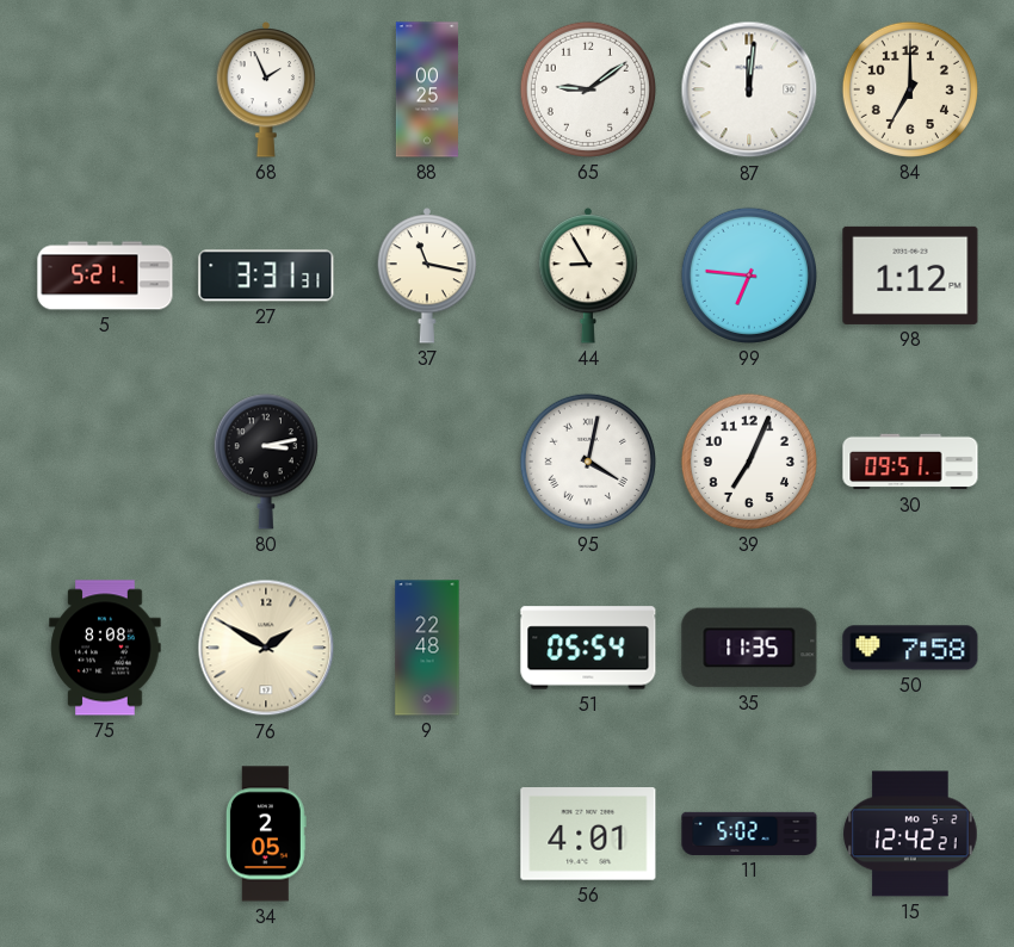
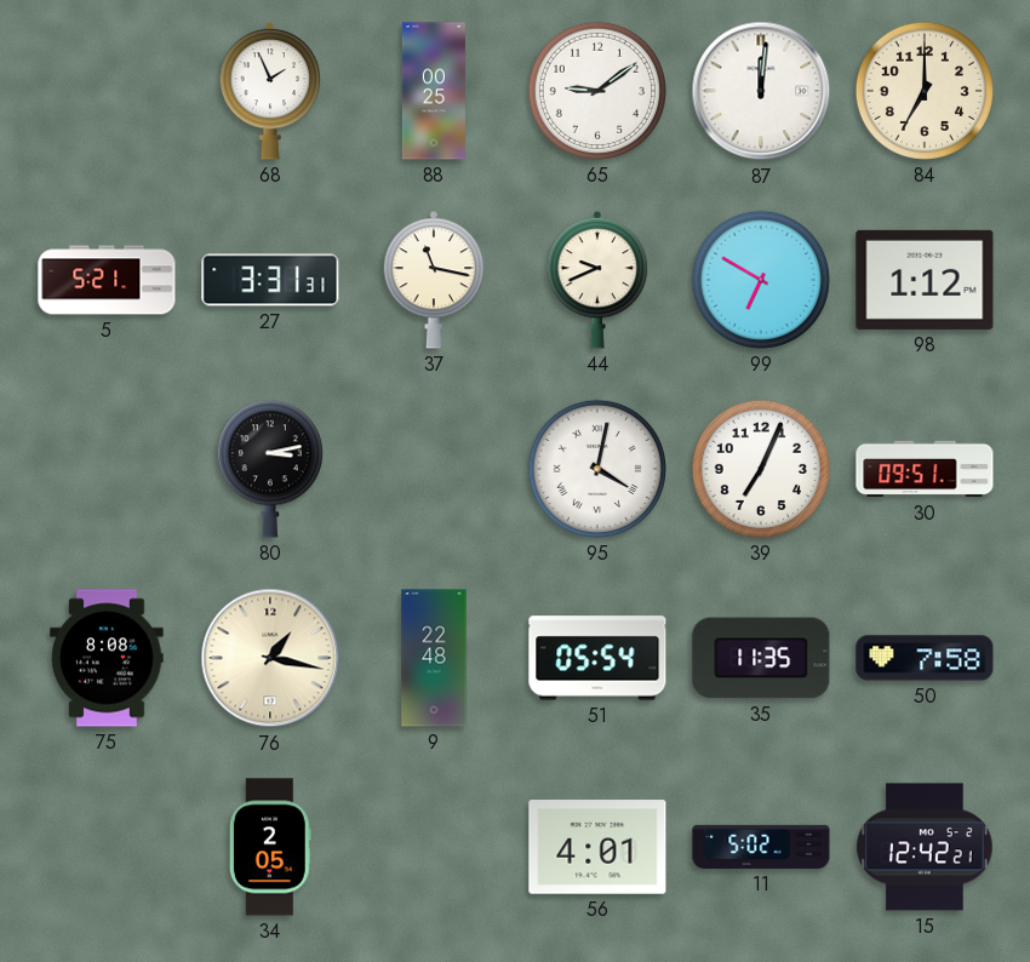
44: 8:55 -> 9:41 (597, 280)
99: 6:46 -> 6:50 (761, 280)
76: 1:50 -> 1:17 (270, 658)
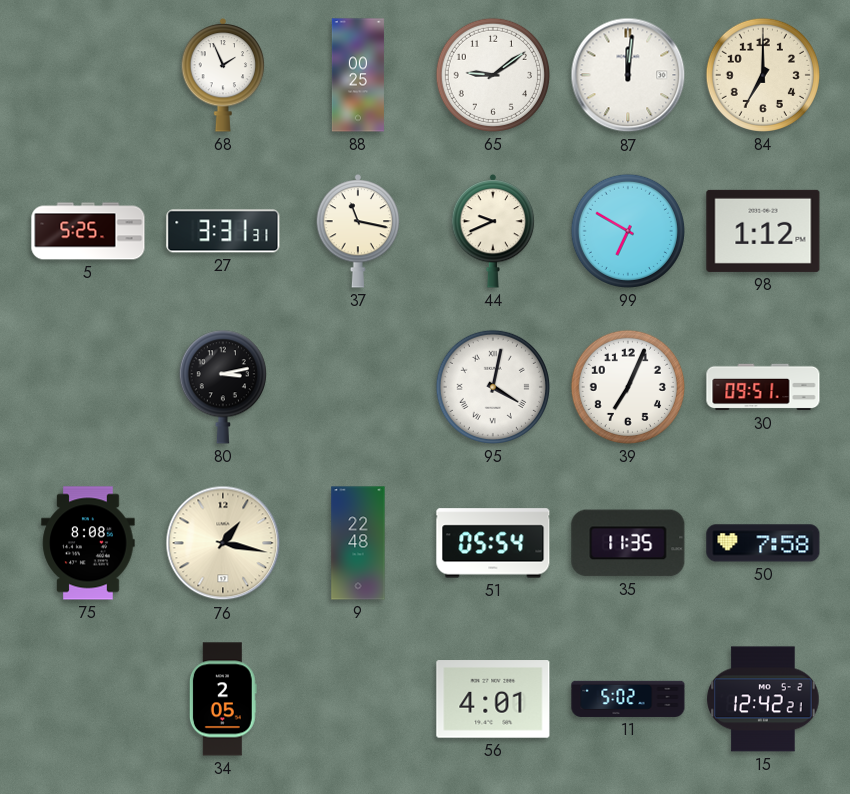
5: 5:21 -> 5:25 (88, 231)
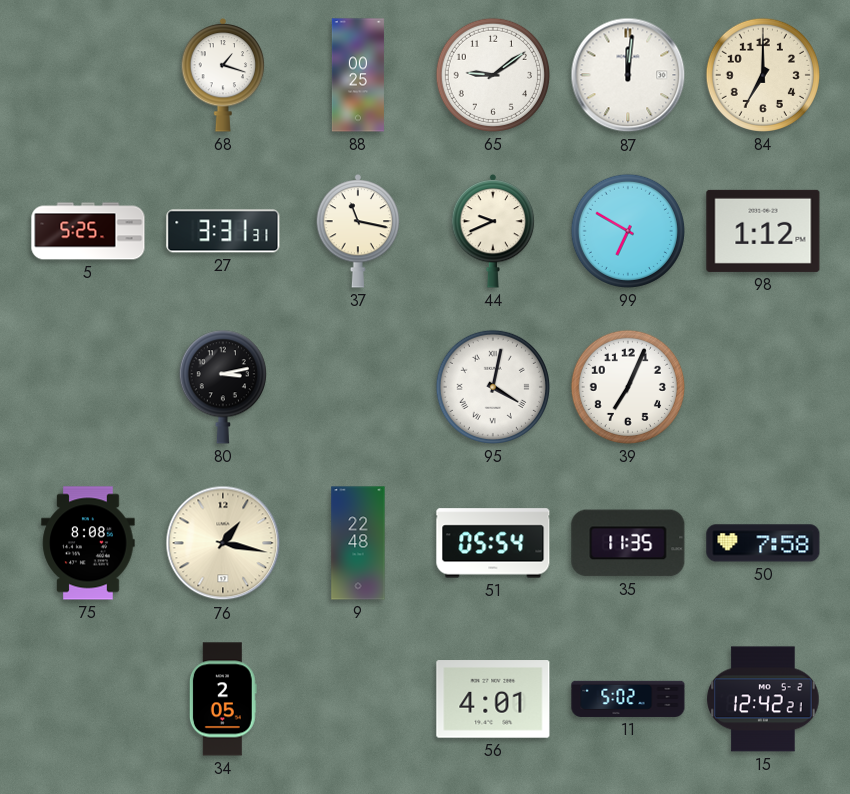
68: 1:56 -> 1:18 (223, 75)
30: 09:51 -> none (763, 387)
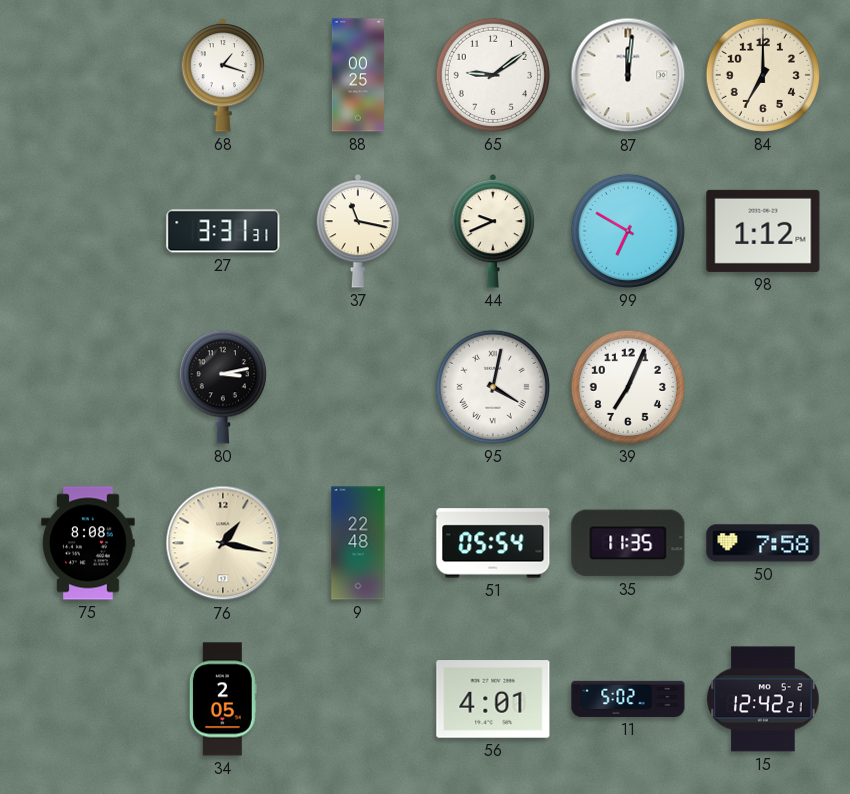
5: 5:25 -> none (88, 231)
